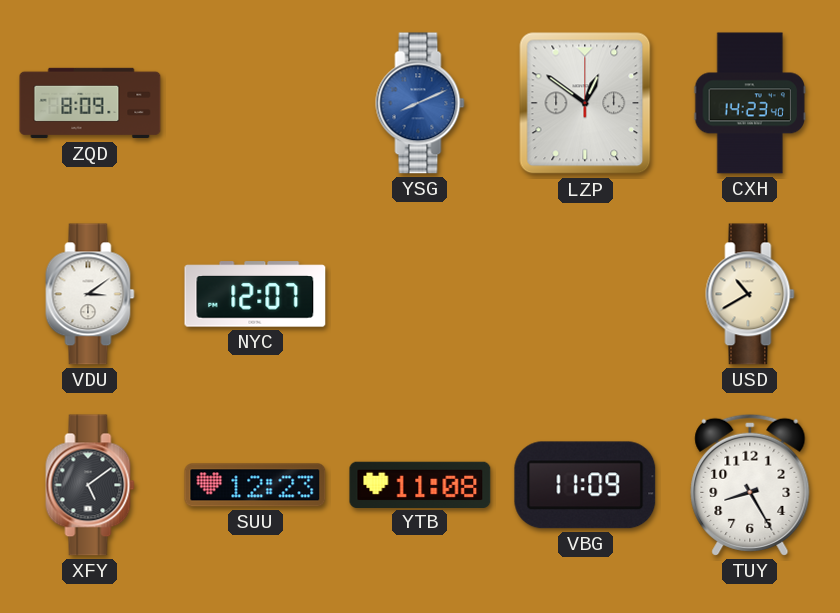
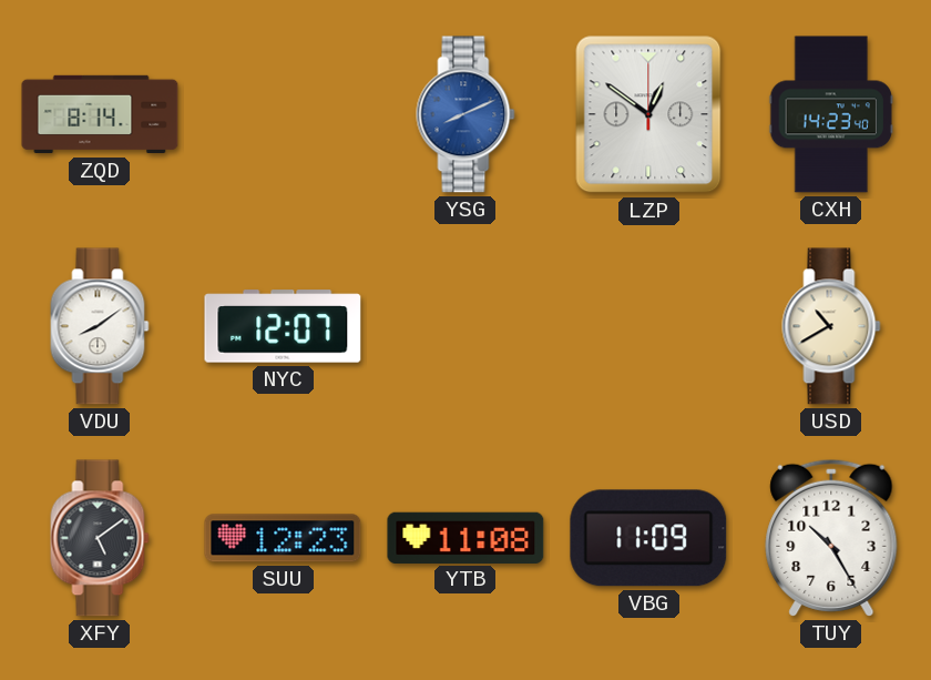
ZQD: 8:09 -> 8:14 (100, 114)
VDU: 3:09 -> 8:09 (100, 326)
TUY: 8:25 -> 10:25 (831, 538)
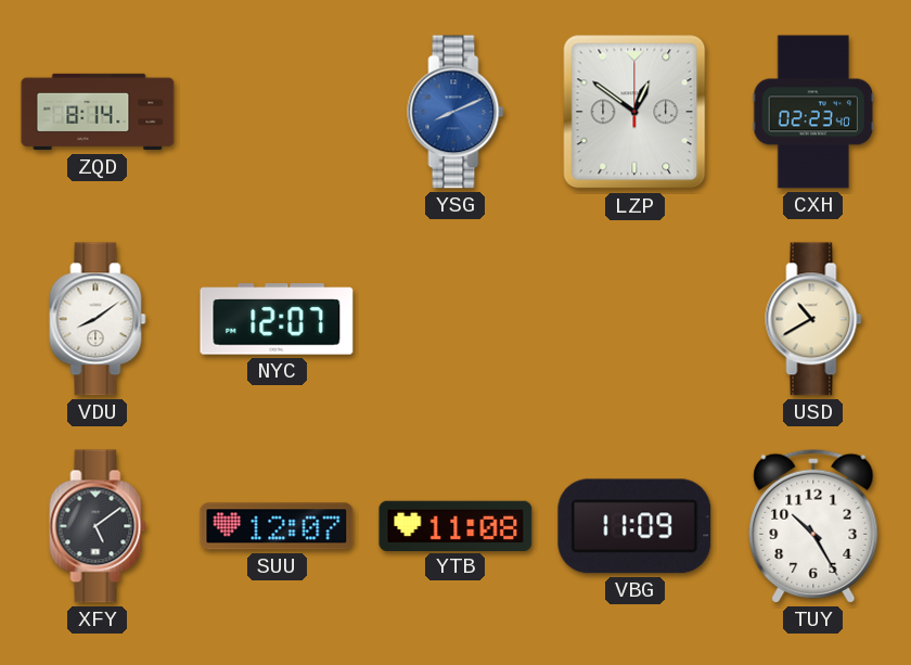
CXH: 14:23 -> 02:23 (812, 112)
SUU: 12:23 -> 12:07 (277, 526)
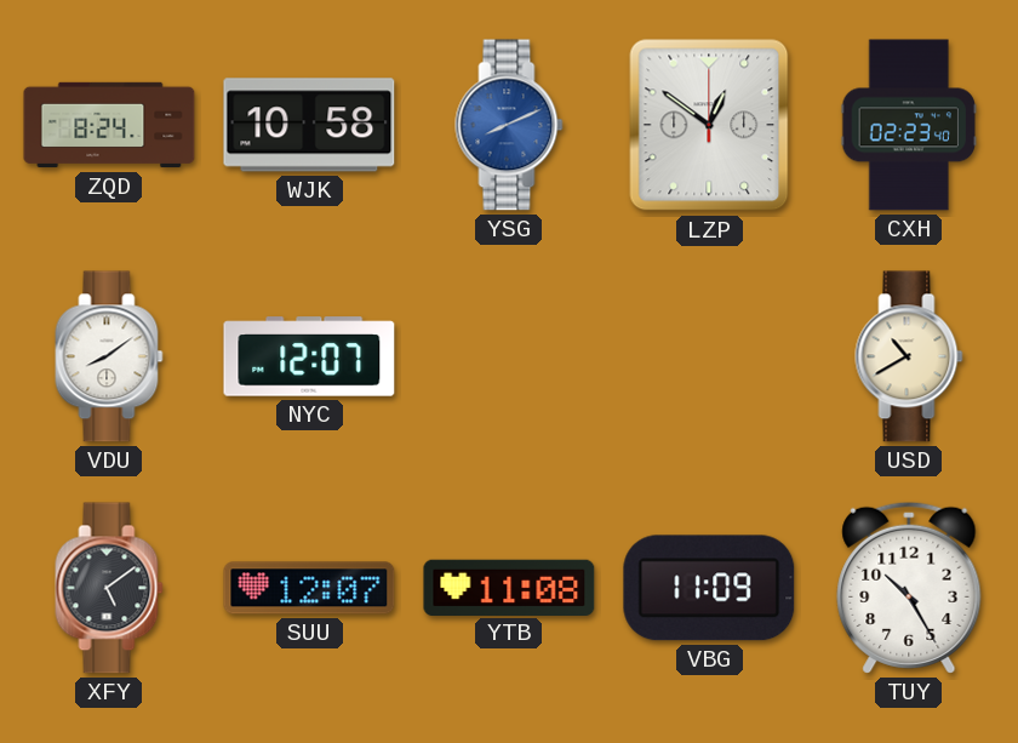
ZQD: 8:14 -> 8:24 (109, 125)
WJK: none -> 10:58 (309, 125)
